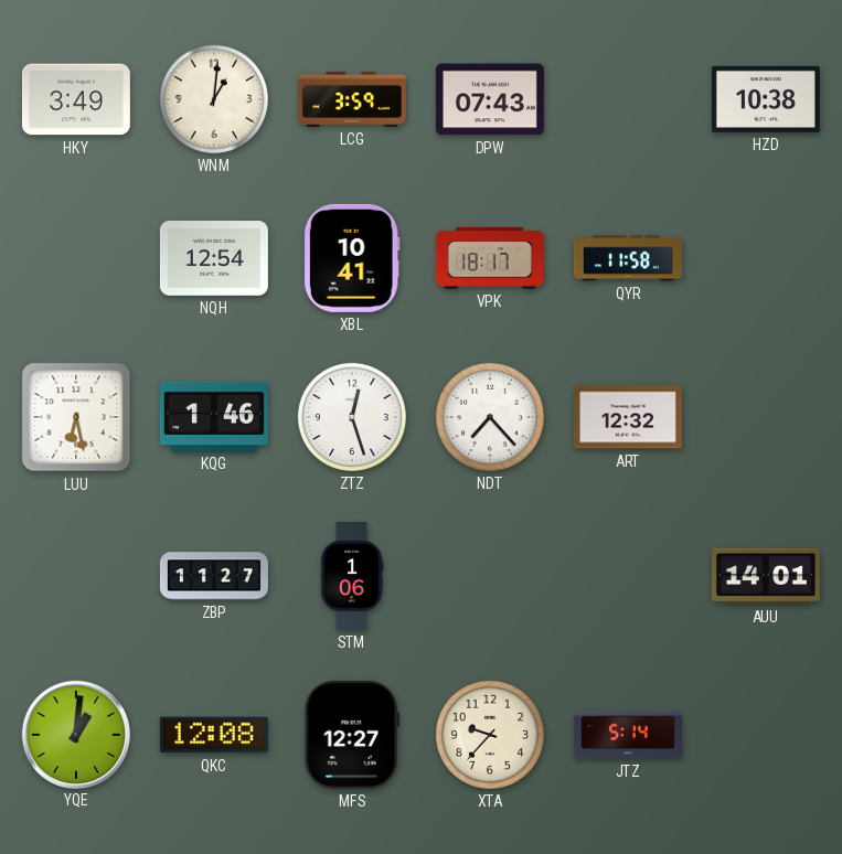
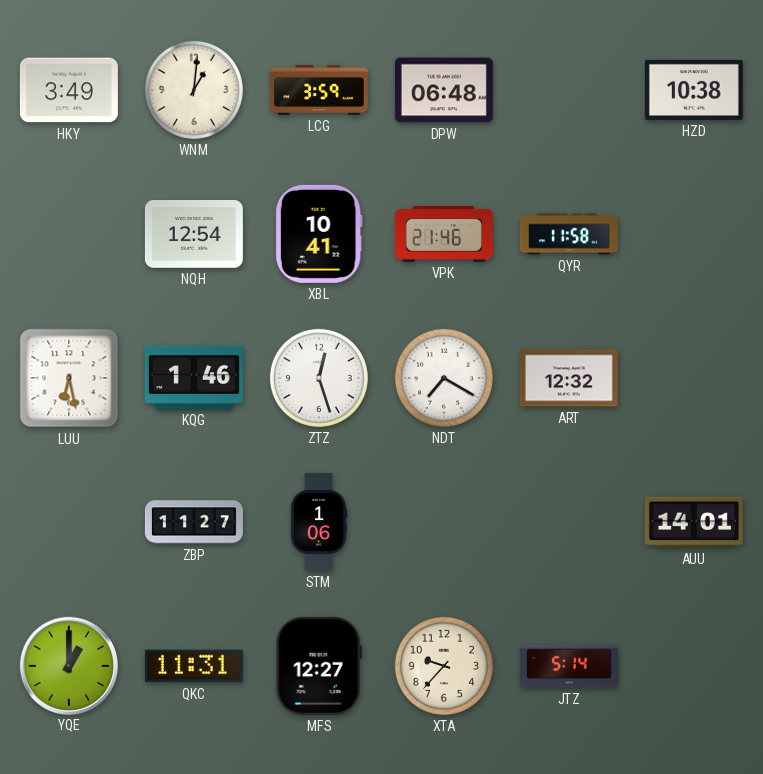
DPW: 07:43 -> 06:48 (444, 90)
VPK: 18:17 -> 21:46 (444, 235)
NDT: 7:23 -> 7:20 (444, 378)
YQE: 1:01 -> 1:00 (68, 665)
QKC: 12:08 -> 11:31 (194, 666)
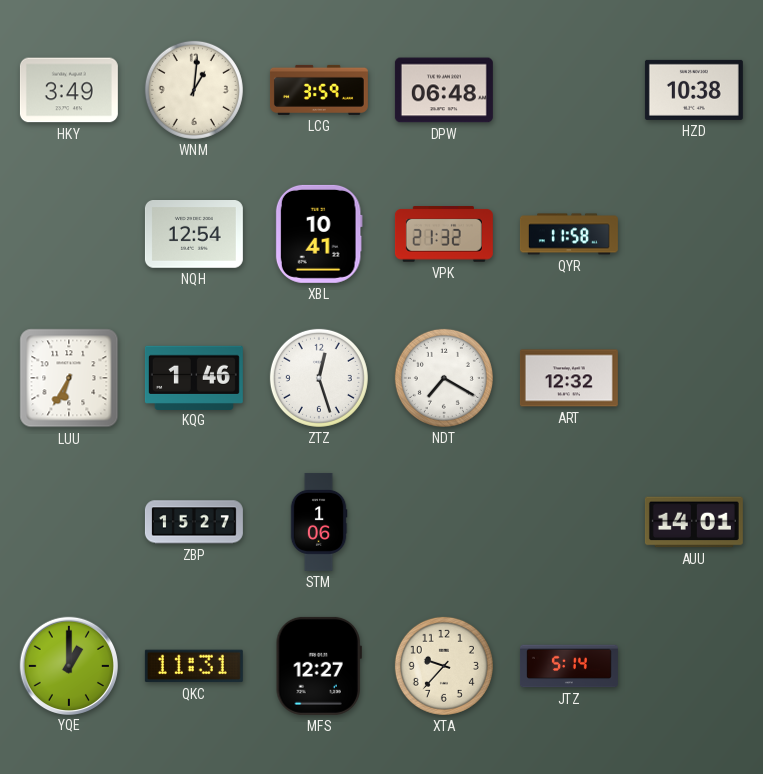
VPK: 21:46 -> 21:32 (444, 235)
LUU: 6:28 -> 6:35 (69, 378)
ZBP: 11:27 -> 15:27 (194, 522)
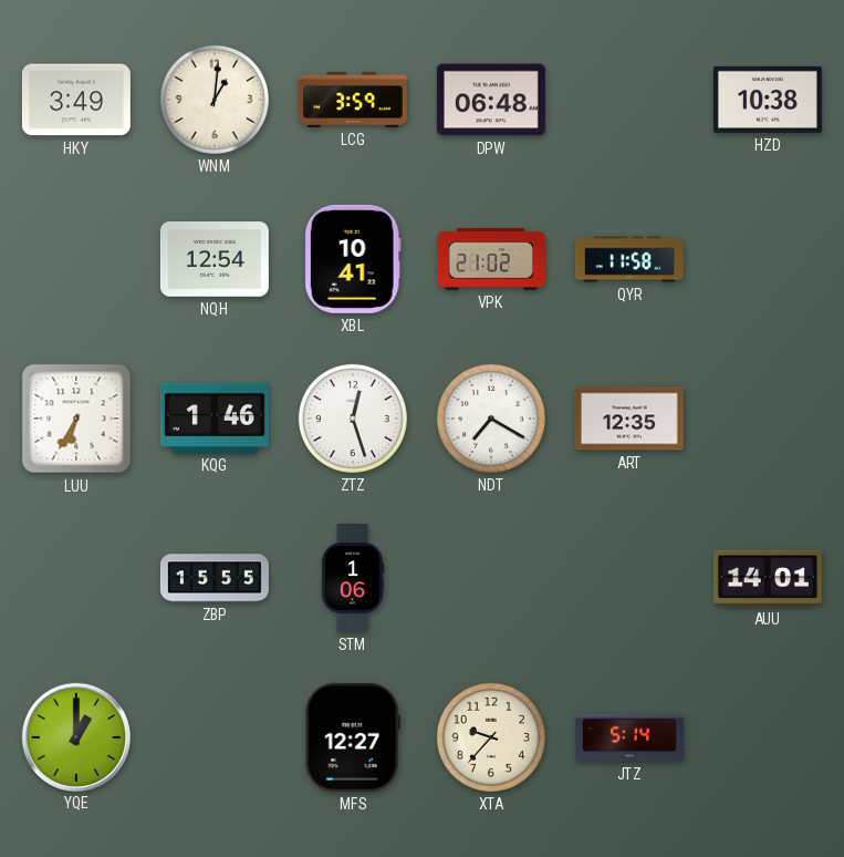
VPK: 21:32 -> 21:02 (491, 260)
ART: 12:32 -> 12:35 (629, 419)
ZBP: 15:27 -> 15:55 (215, 578)
QKC: 11:31 -> none (194, 666)
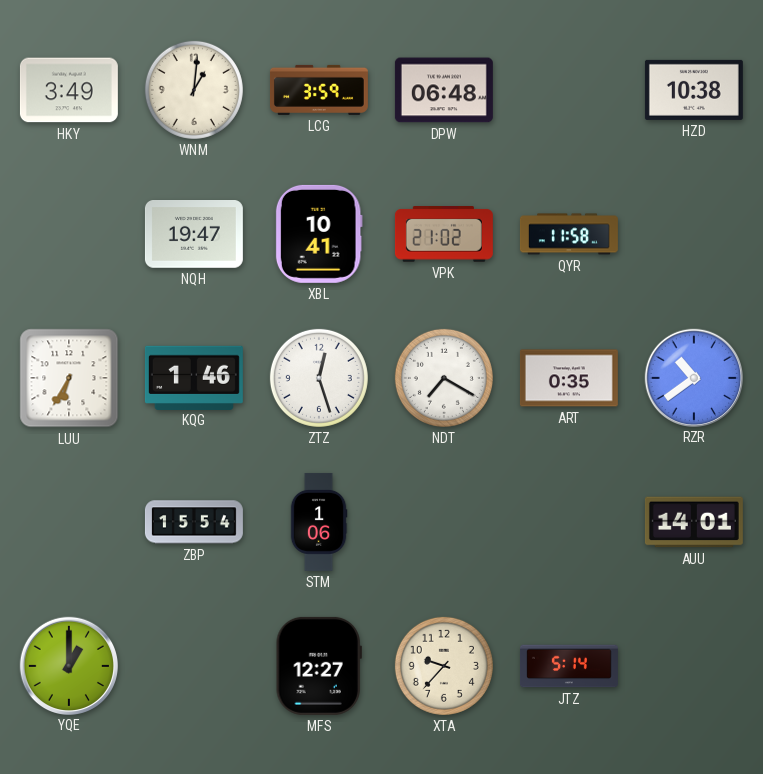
NQH: 12:54 -> 19:47 (194, 235)
ART: 12:35 -> 0:35 (569, 378)
RZR: none -> 10:39 (693, 377)
ZBP: 15:55 -> 15:54 (194, 522)
